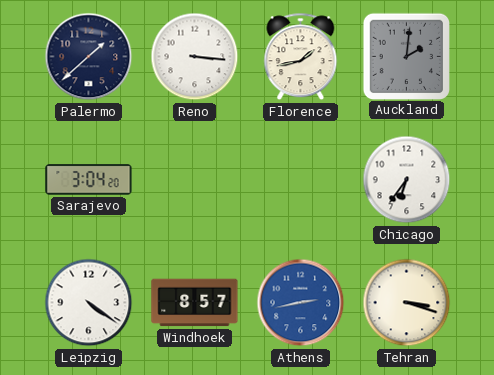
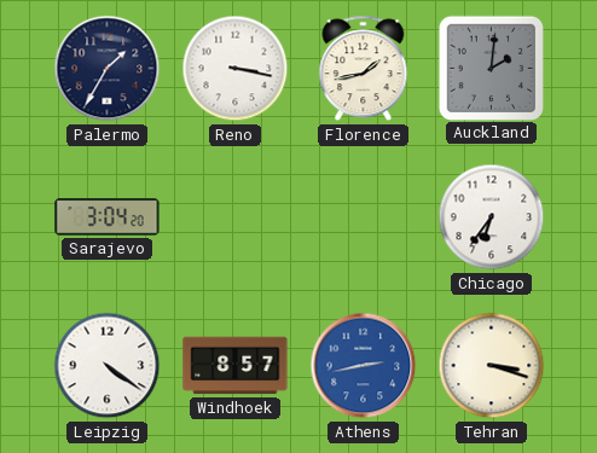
Palermo: 1:38 -> 1:35 (108, 69)
Reno: 3:16 -> 3:17 (236, 69)
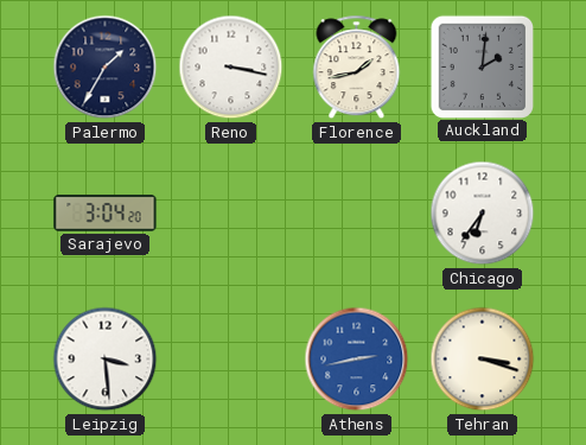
Leipzig: 4:21 -> 3:29 (106, 360)
Windhoek: 8:57 -> none (236, 366)
